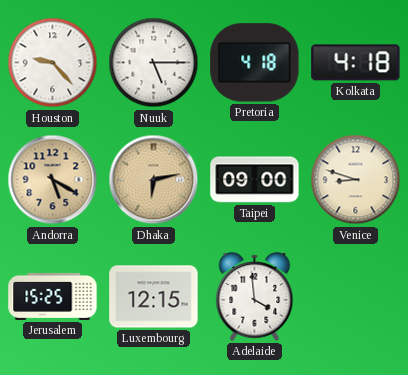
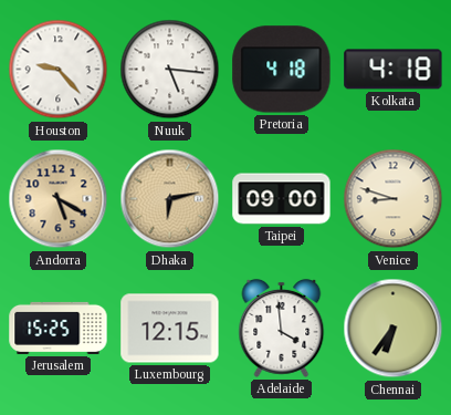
Nuuk: 5:15 -> 5:16 (170, 70)
Chennai: none -> 6:36 (394, 329)
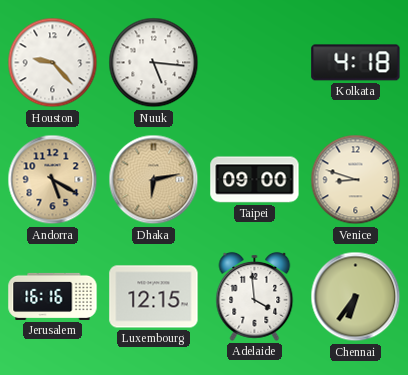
Pretoria: 4:18 -> none (282, 70)
Jerusalem: 15:25 -> 16:16 (53, 296)
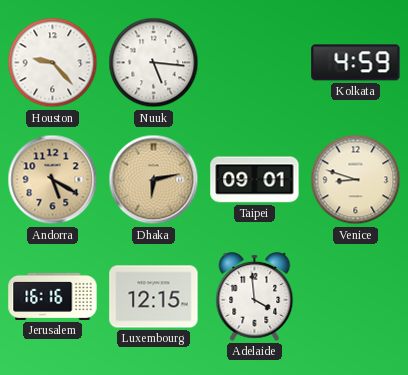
Kolkata: 4:18 -> 4:59 (356, 63)
Taipei: 09:00 -> 09:01 (255, 180)
Chennai: 6:36 -> none (356, 297)
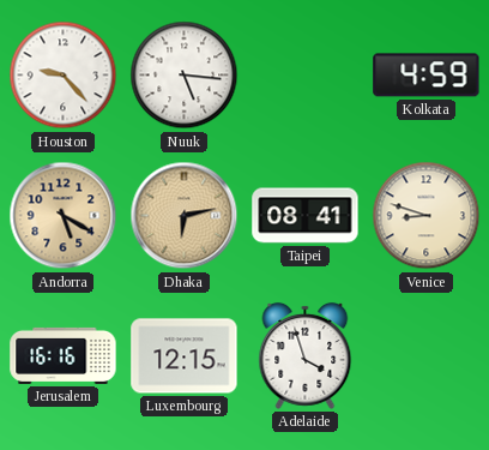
Taipei: 09:01 -> 08:41 (306, 216)
Adelaide: 3:59 -> 3:57 (306, 355)
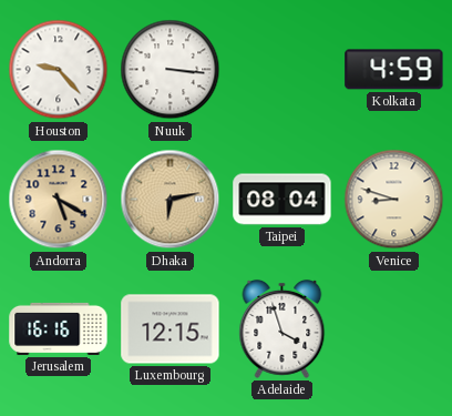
Nuuk: 5:16 -> 3:16 (171, 70)
Taipei: 08:41 -> 08:04 (282, 200)
